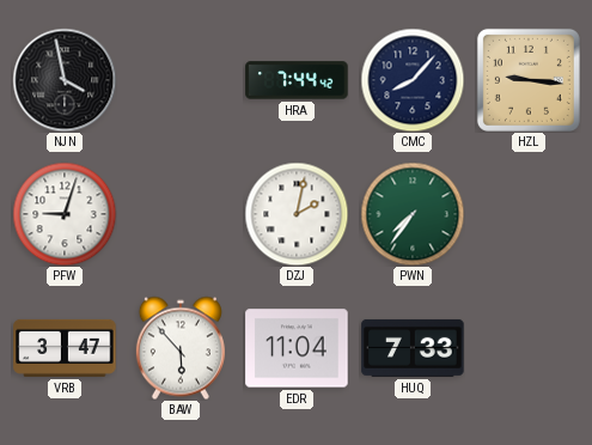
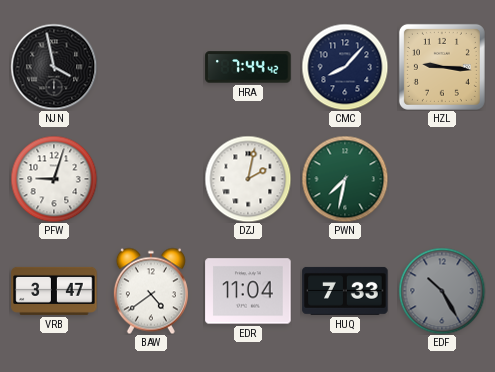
PWN: 7:36 -> 7:32 (345, 179)
BAW: 5:53 -> 4:39 (151, 291)
EDF: none -> 10:25 (442, 291)
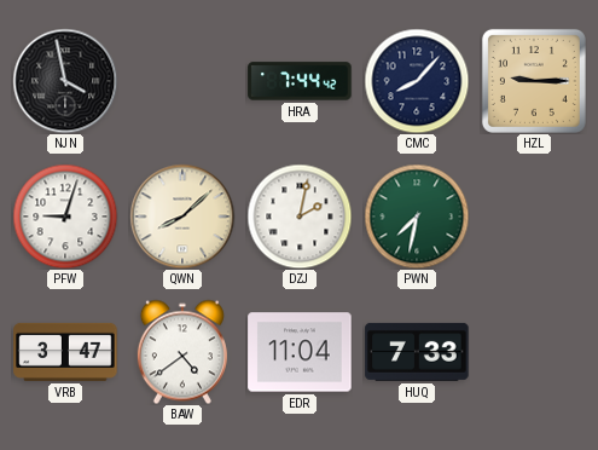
HZL: 9:16 -> 9:15 (534, 81)
QWN: none -> 8:08 (182, 217)
EDF: 10:25 -> none (442, 291)
